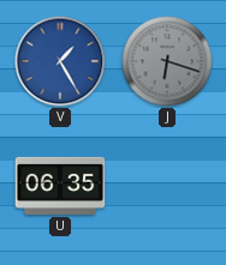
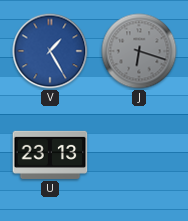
U: 06:35 -> 23:13 (50, 155)
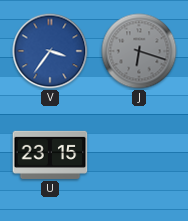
V: 1:25 -> 3:36 (50, 51)
U: 23:13 -> 23:15 (50, 155)
